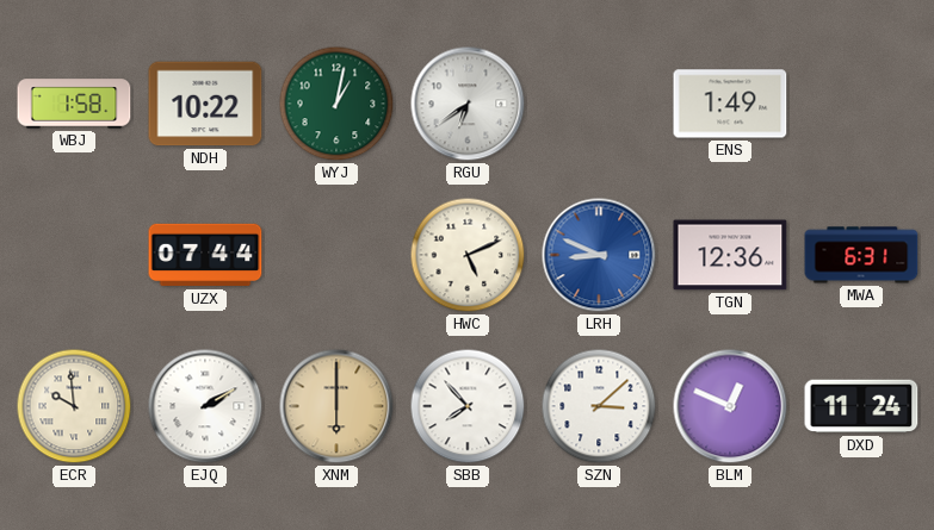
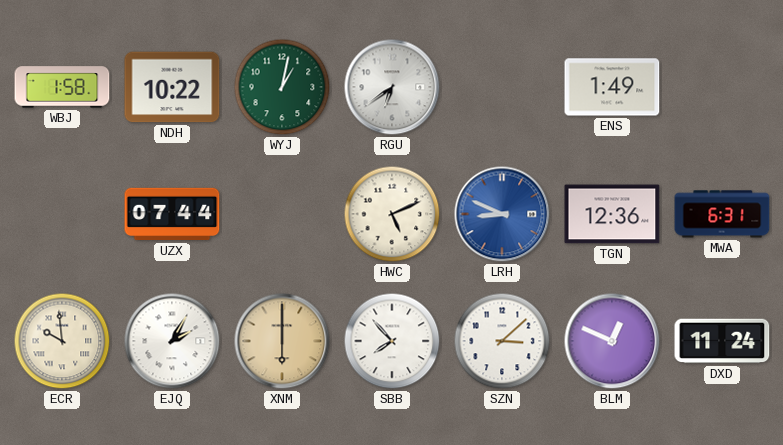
EJQ: 2:10 -> 2:05 (172, 341)
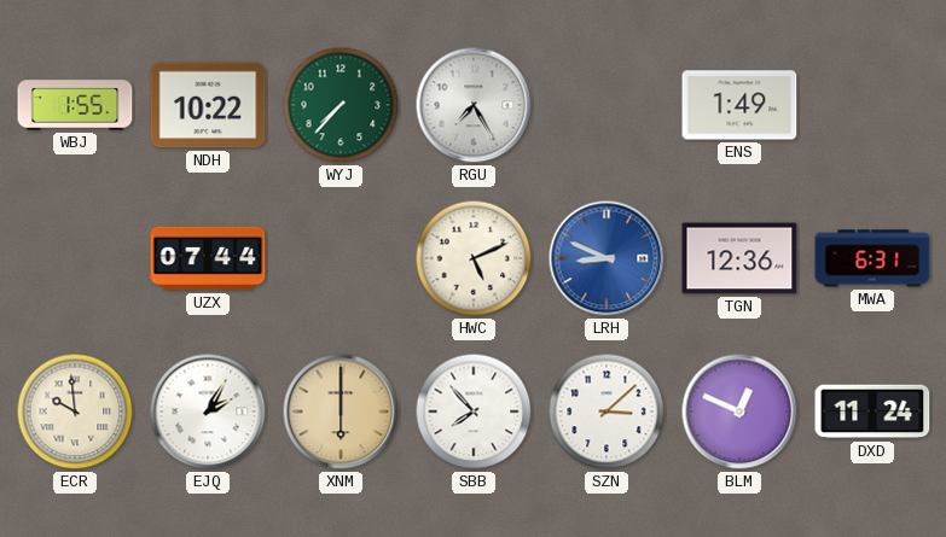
WBJ: 1:58 -> 1:55 (75, 105)
WYJ: 1:02 -> 7:37 (341, 105)
RGU: 6:39 -> 7:25 (474, 105)
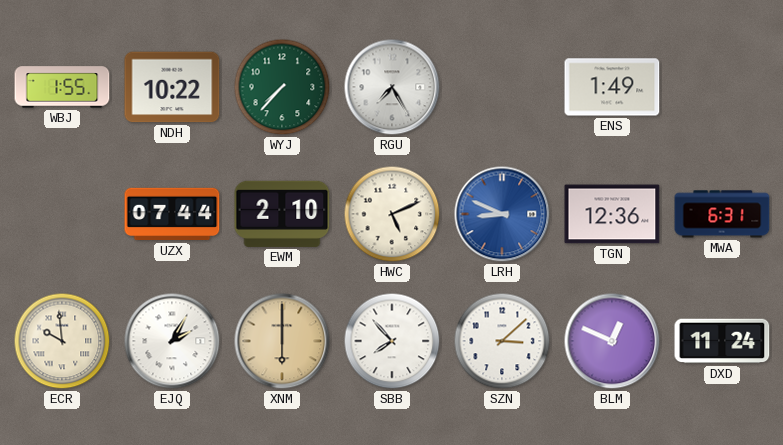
EWM: none -> 2:10 (282, 214)
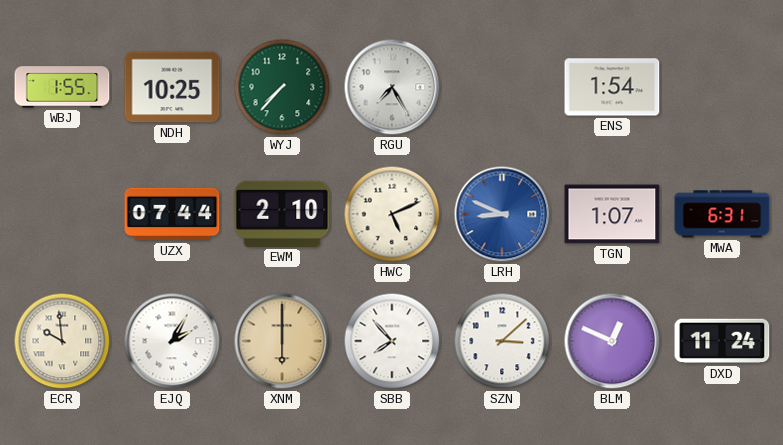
NDH: 10:22 -> 10:25 (172, 87)
ENS: 1:49 -> 1:54 (612, 87)
TGN: 12:36 -> 1:07 (612, 214)
